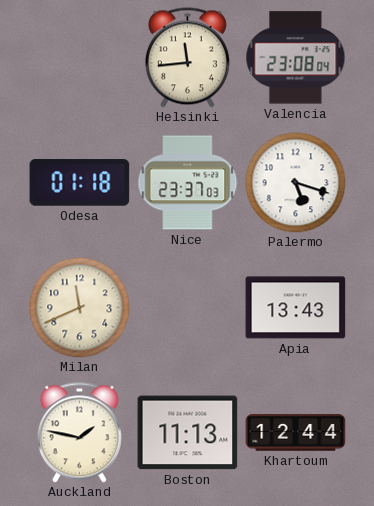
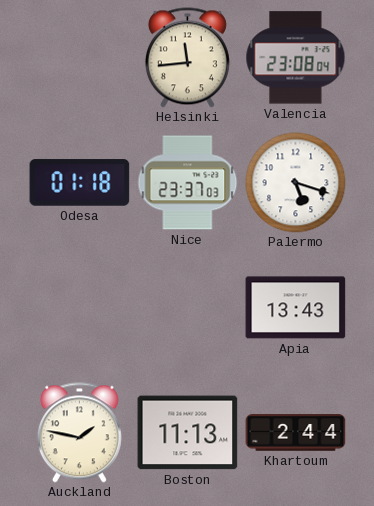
Milan: 11:41 -> none (80, 308)
Khartoum: 12:44 -> 2:44 (296, 433)
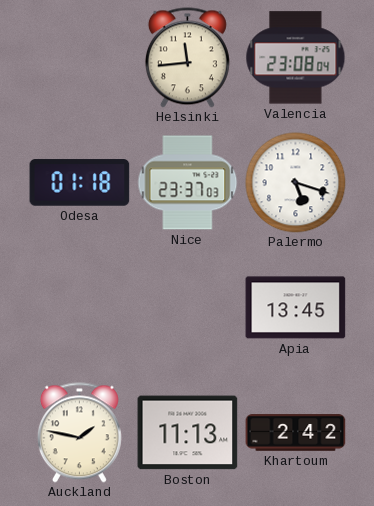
Apia: 13:43 -> 13:45 (296, 308)
Khartoum: 2:44 -> 2:42 (296, 433)
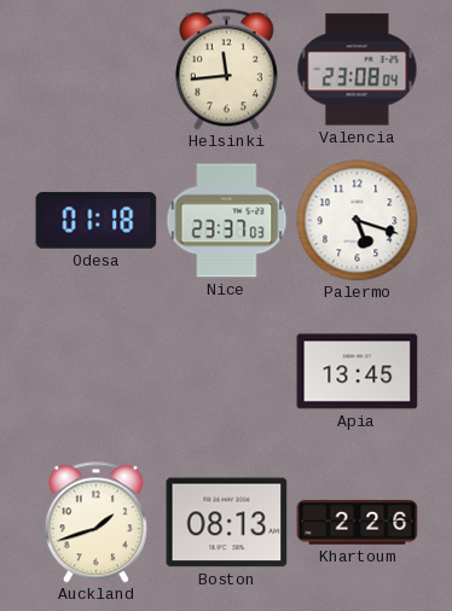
Auckland: 1:47 -> 1:42 (95, 523)
Boston: 11:13 -> 08:13 (227, 523)
Khartoum: 2:42 -> 2:26 (358, 523)
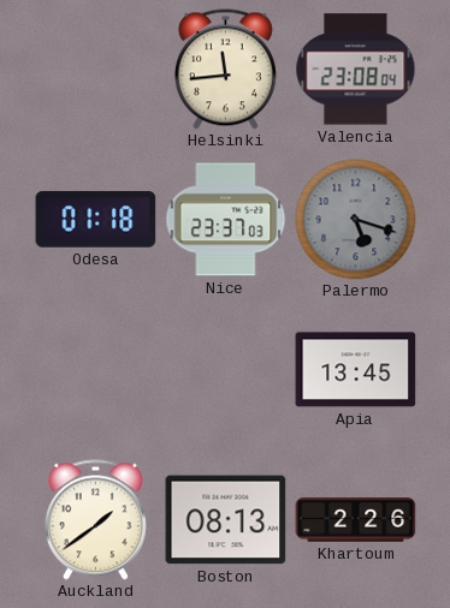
Palermo dial: white -> grey (356, 220)
Auckland: 1:42 -> 1:39 (95, 520)
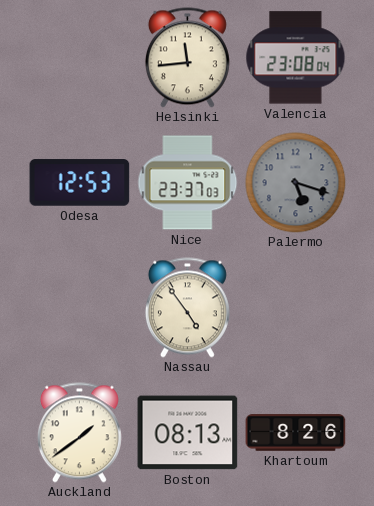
Odesa: 01:18 -> 12:53 (80, 183)
Nassau: none -> 4:54 (187, 308)
Apia: 13:45 -> none (356, 370)
Khartoum: 2:26 -> 8:26 (296, 433)
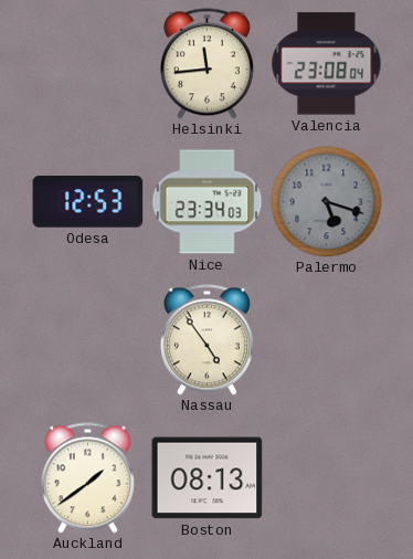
Nice: 23:37 -> 23:34 (208, 202)
Khartoum: 8:26 -> none (296, 433)
